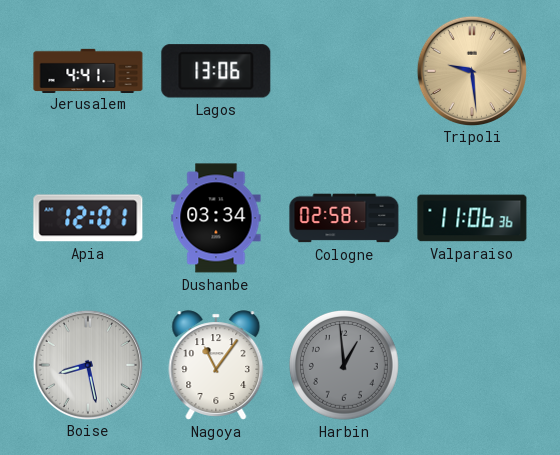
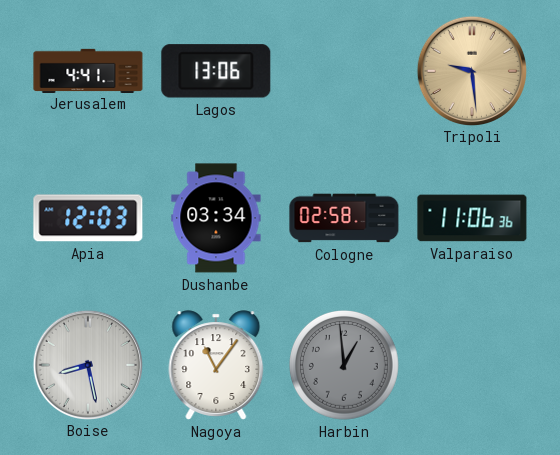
Apia: 12:01 -> 12:03 (88, 218)
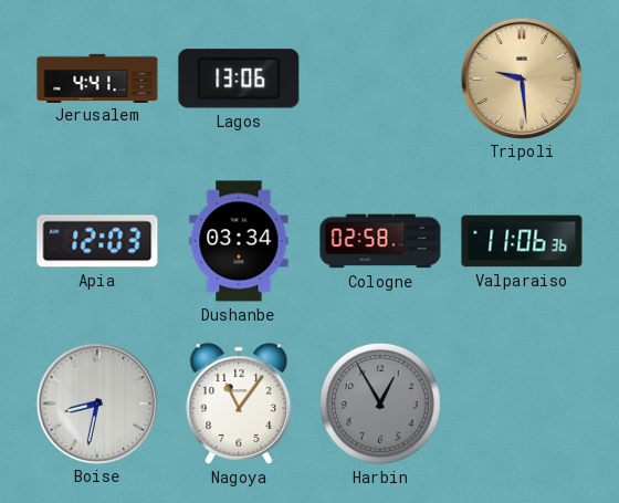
Boise: 8:28 -> 8:32 (96, 402)
Harbin: 12:59 -> 12:55 (381, 405)
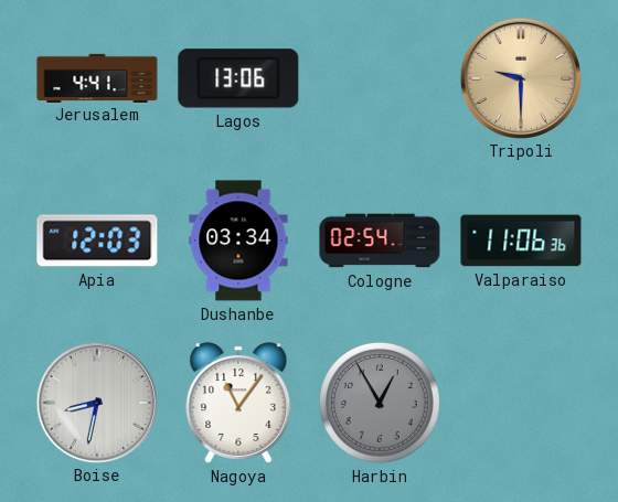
Tripoli: 9:29 -> 9:30 (520, 77)
Cologne: 02:58 -> 02:54 (380, 241)
